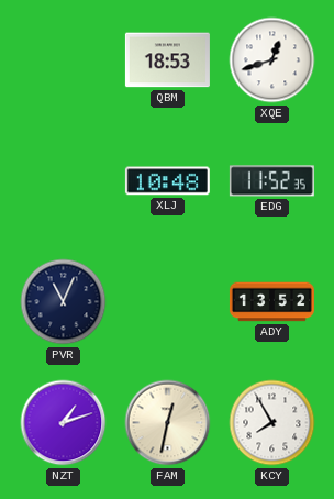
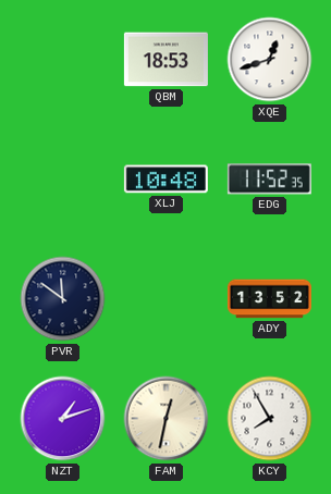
PVR: 11:04 -> 11:51 (63, 299)
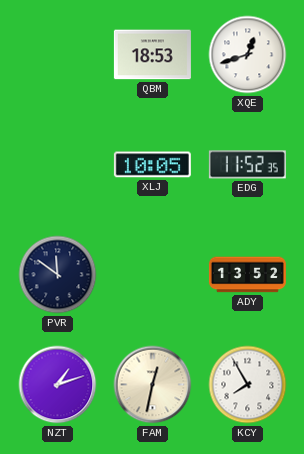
XLJ: 10:48 -> 10:05 (152, 165)
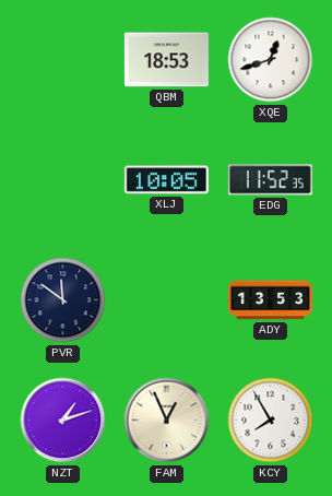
ADY: 13:52 -> 13:53 (270, 300)
FAM: 12:32 -> 12:56 (167, 421)
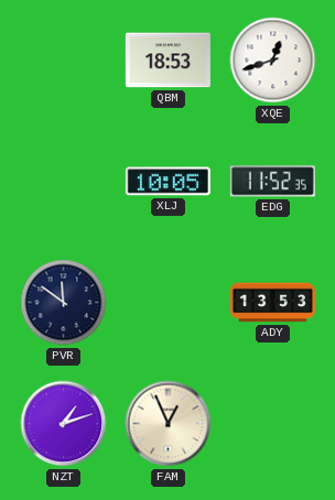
KCY: 7:55 -> none (271, 421)
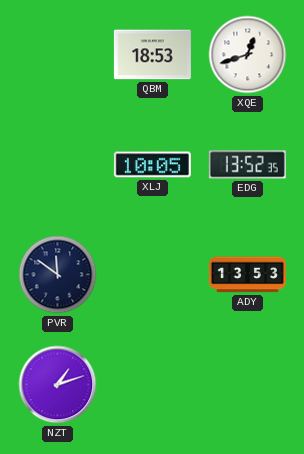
EDG: 11:52 -> 13:52 (247, 165)
FAM: 12:56 -> none (169, 424)
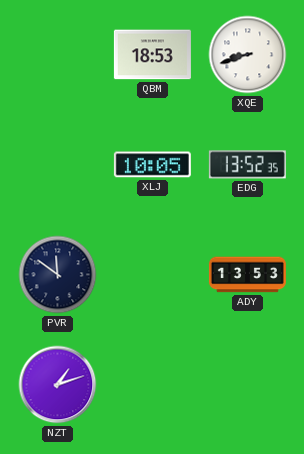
XQE: 12:42 -> 8:42 (248, 55)
